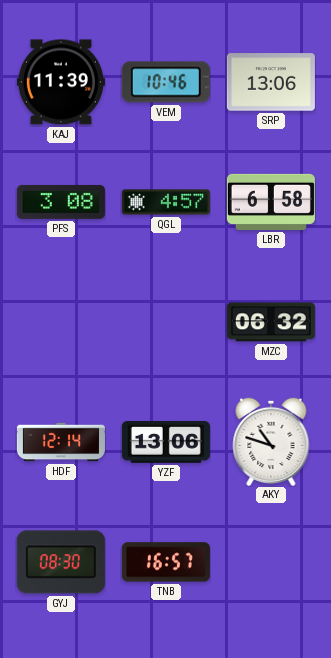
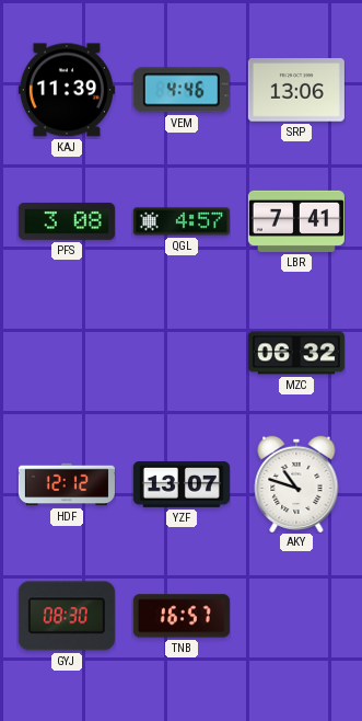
VEM: 10:46 -> 4:46 (182, 90)
LBR: 6:58 -> 7:41 (296, 221)
HDF: 12:14 -> 12:12 (67, 484)
YZF: 13:06 -> 13:07 (182, 485)
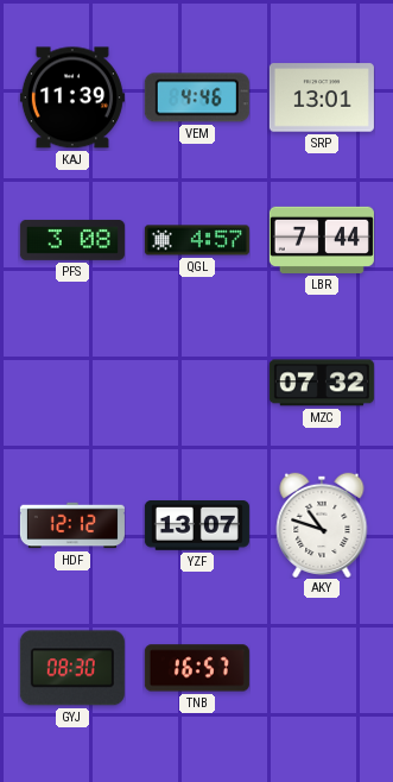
SRP: 13:06 -> 13:01 (322, 97)
LBR: 7:41 -> 7:44 (322, 240)
MZC: 06:32 -> 07:32 (322, 383)
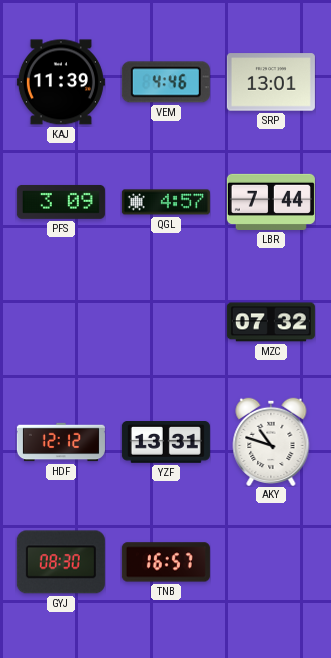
PFS: 3:08 -> 3:09 (61, 202)
YZF: 13:07 -> 13:31 (166, 443)
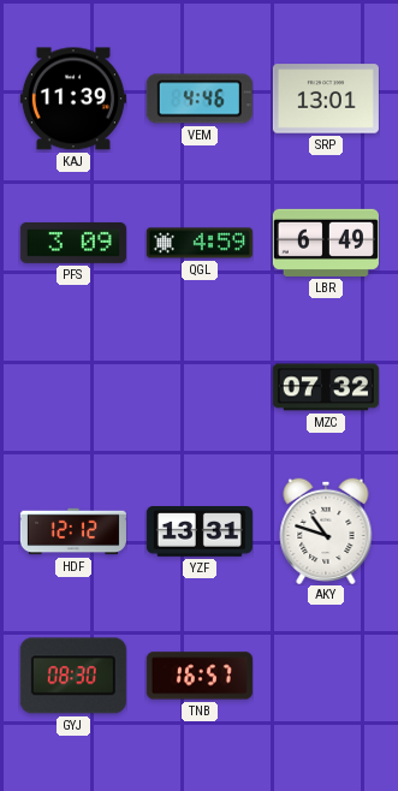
QGL: 4:57 -> 4:59 (200, 243)
LBR: 7:44 -> 6:49 (326, 243)
